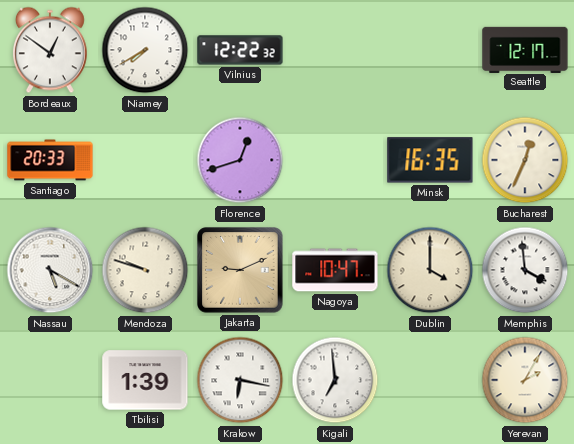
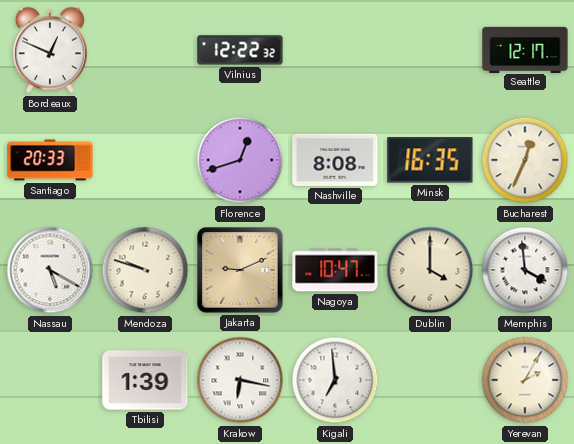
Bordeaux: 12:51 -> 12:49 (50, 50)
Niamey: 7:40 -> none (145, 50)
Nashville: none -> 8:08 (335, 160)
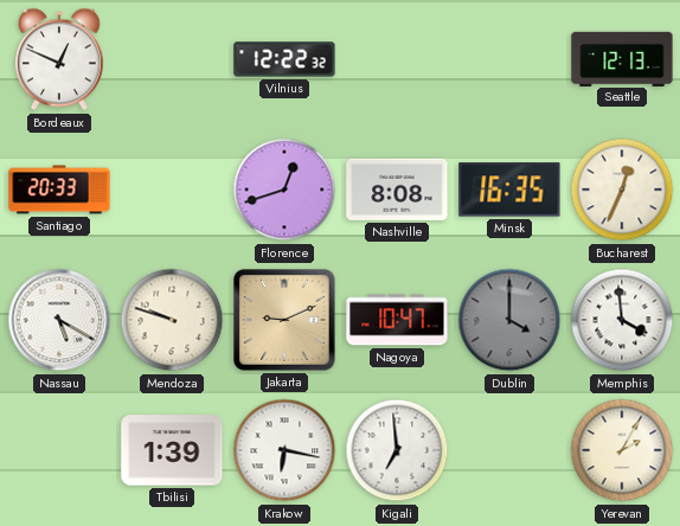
Seattle: 12:17 -> 12:13 (622, 58)
Dublin dial: cream -> grey (509, 320)
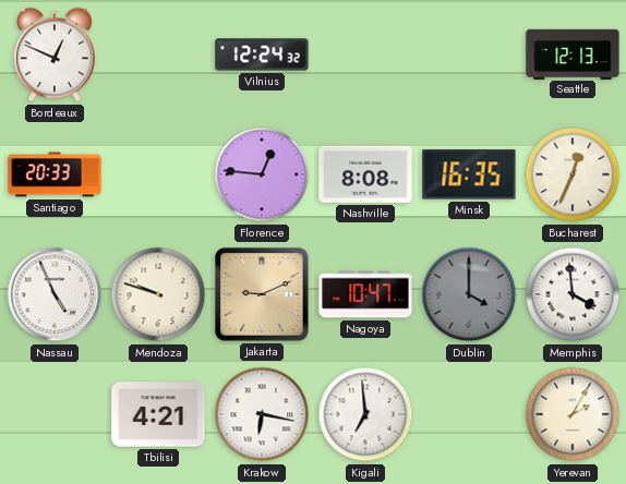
Vilnius: 12:22 -> 12:24 (262, 55)
Florence: 12:42 -> 12:46 (262, 174)
Nassau: 5:20 -> 4:56 (55, 294)
Tbilisi: 1:39 -> 4:21 (158, 414)
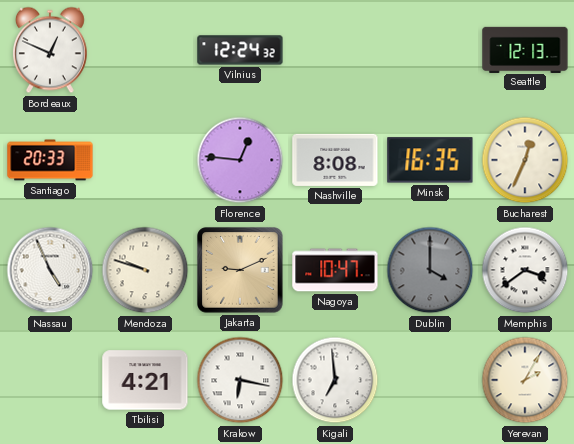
Memphis: 3:59 -> 3:39 (525, 270)
